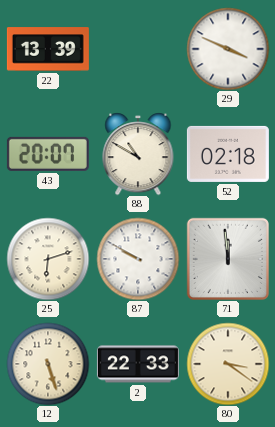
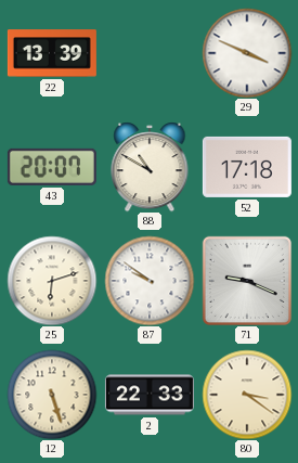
52: 02:18 -> 17:18 (247, 167)
87: 9:50 -> 9:51 (150, 281)
71: 11:59 -> 9:19 (247, 281)
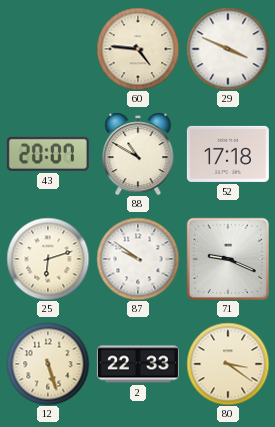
22: 13:39 -> none (52, 53)
60: none -> 4:46 (138, 49)
